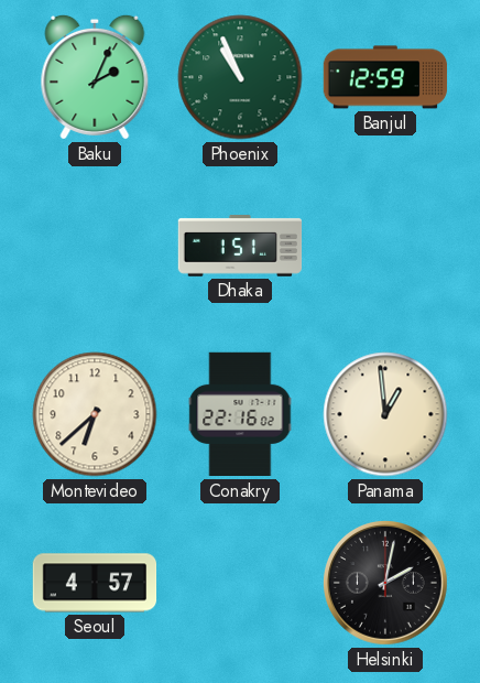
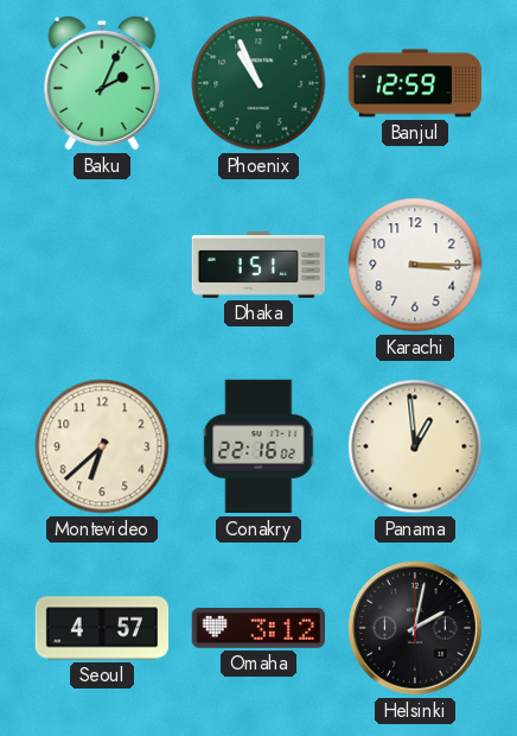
Karachi: none -> 3:15 (415, 265)
Omaha: none -> 3:12 (257, 628)
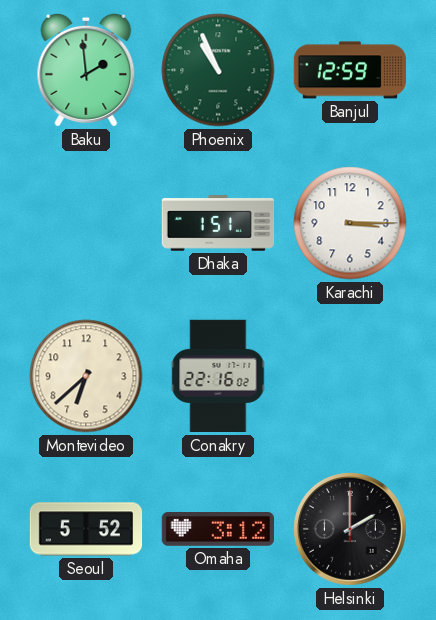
Baku: 2:04 -> 1:59 (86, 70)
Panama: 12:59 -> none (415, 446)
Seoul: 4:57 -> 5:52 (86, 529)
Helsinki: 2:02 -> 2:00 (351, 530)
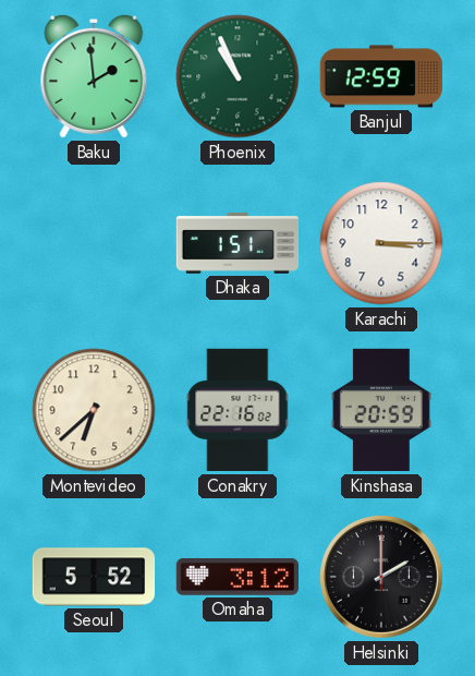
Kinshasa: none -> 20:59 (381, 410)
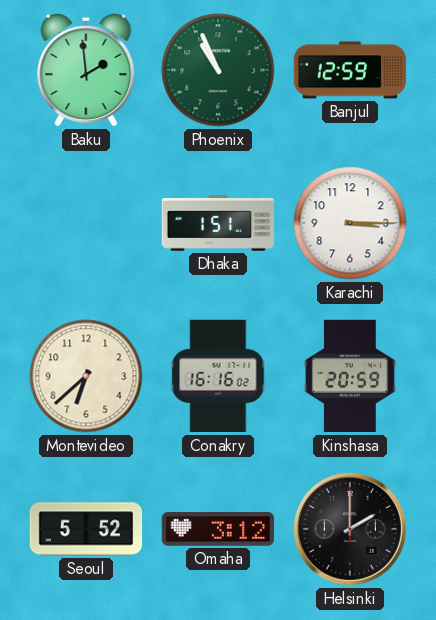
Conakry: 22:16 -> 16:16 (218, 376)
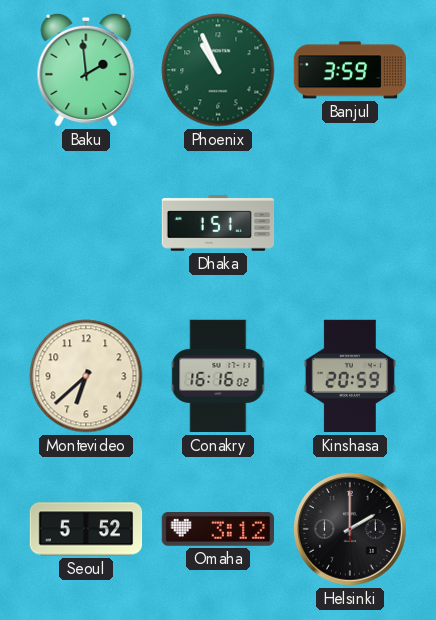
Banjul: 12:59 -> 3:59 (350, 70)
Karachi: 3:15 -> none (350, 223)
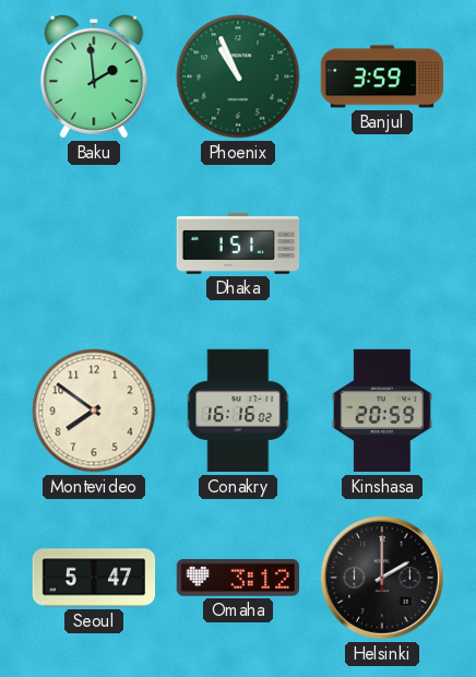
Montevideo: 6:38 -> 7:51 (94, 411)
Seoul: 5:52 -> 5:47 (94, 578)
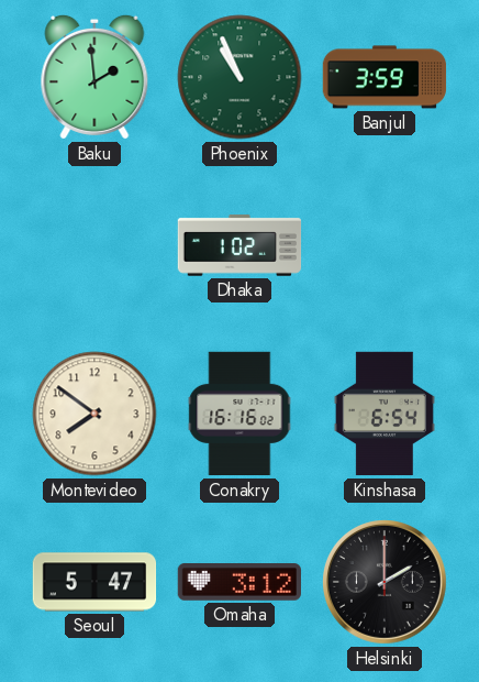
Dhaka: 1:51 -> 1:02 (239, 245)
Kinshasa: 20:59 -> 6:54 (385, 414)
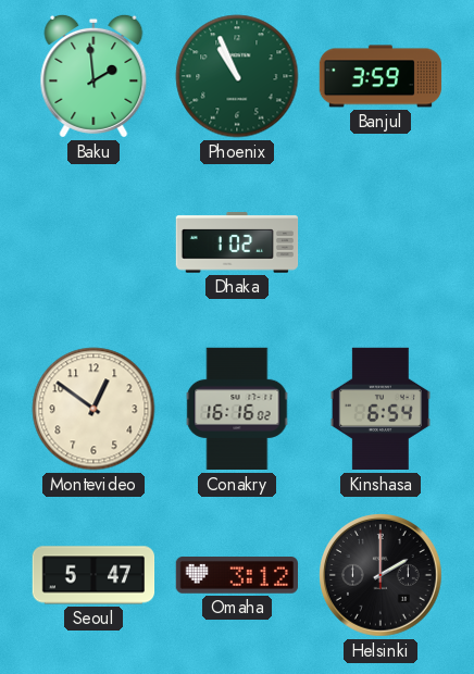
Montevideo: 7:51 -> 12:51 (93, 409)
